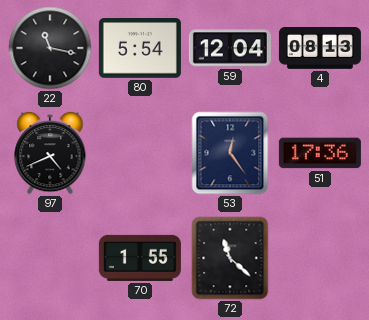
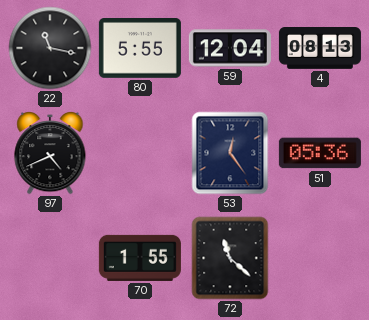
80: 5:54 -> 5:55 (140, 49)
51: 17:36 -> 05:36 (320, 153)
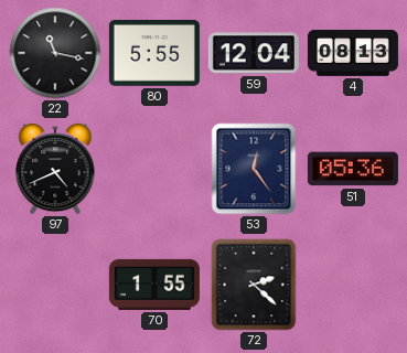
72: 11:22 -> 2:22 (254, 285)
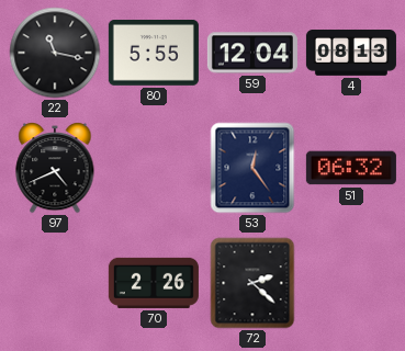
51: 05:36 -> 06:32 (351, 168)
70: 1:55 -> 2:26 (154, 283)
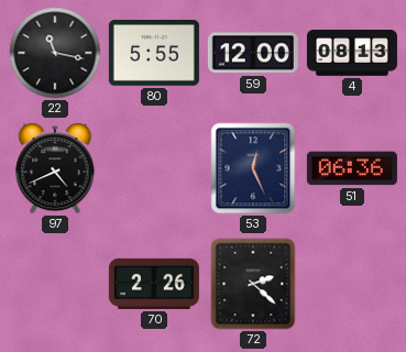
59: 12:04 -> 12:00 (253, 53)
53: 12:24 -> 12:26 (253, 168)
51: 06:32 -> 06:36 (352, 168)
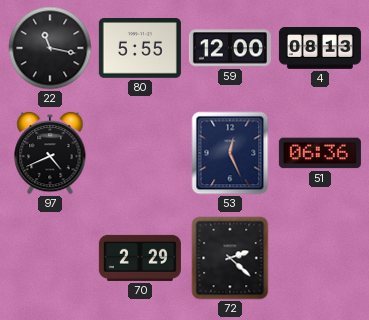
70: 2:26 -> 2:29 (140, 258)
